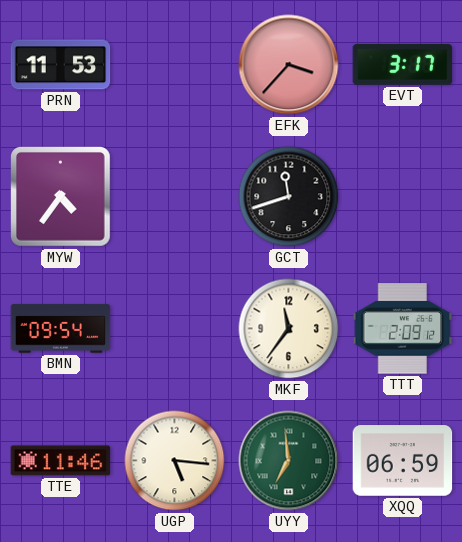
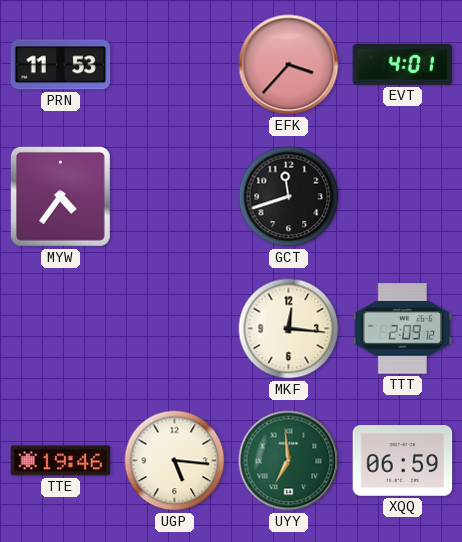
EVT: 3:17 -> 4:01 (403, 64)
BMN: 09:54 -> none (61, 329)
MKF: 11:36 -> 12:16 (289, 329)
TTE: 11:46 -> 19:46 (61, 461)
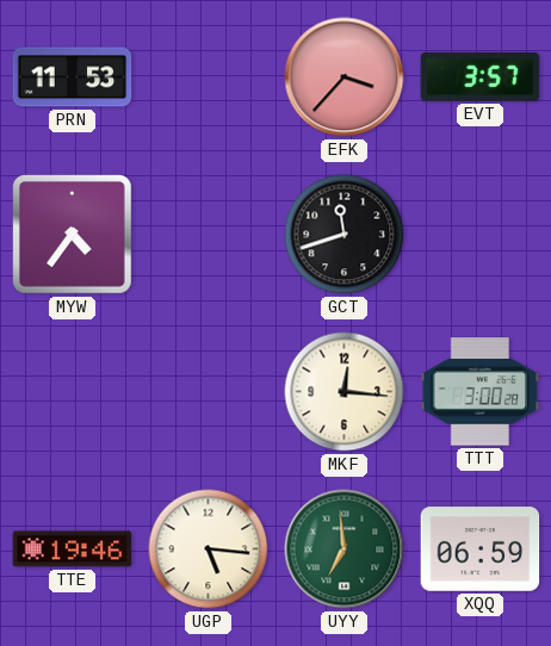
EVT: 4:01 -> 3:57 (481, 76)
TTT: 2:09 -> 3:00 (481, 392)
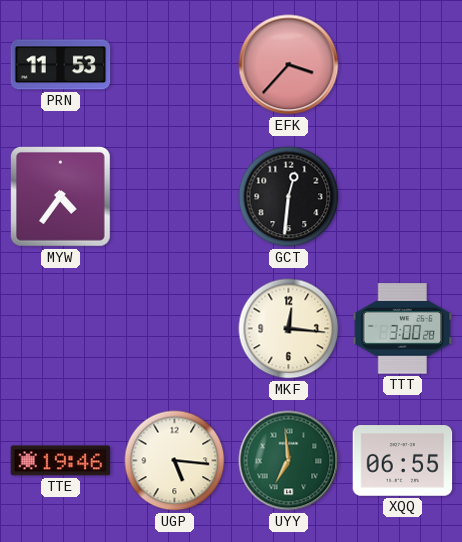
EVT: 3:57 -> none (481, 76)
GCT: 11:42 -> 12:31 (289, 197)
XQQ: 06:59 -> 06:55 (403, 461)
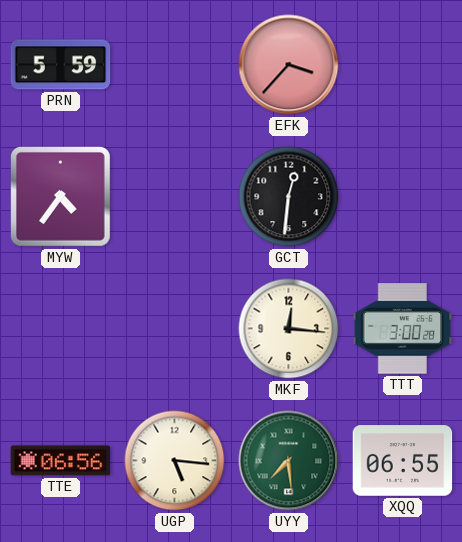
PRN: 11:53 -> 5:59 (61, 65)
TTE: 19:46 -> 06:56 (61, 461)
UYY: 6:59 -> 7:29 (289, 461)
